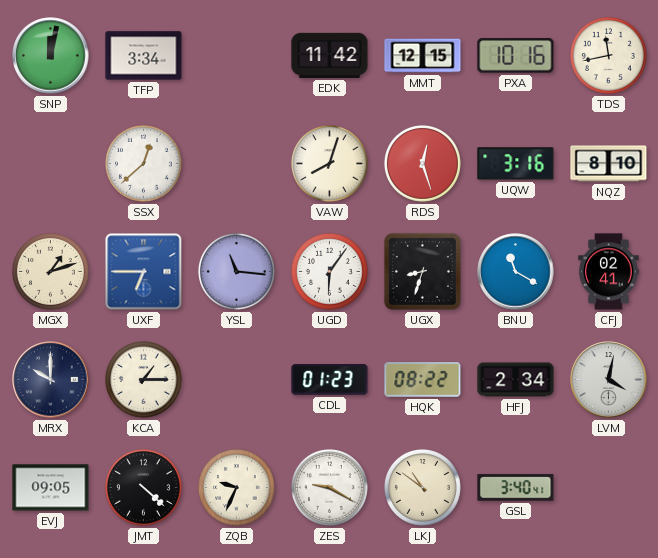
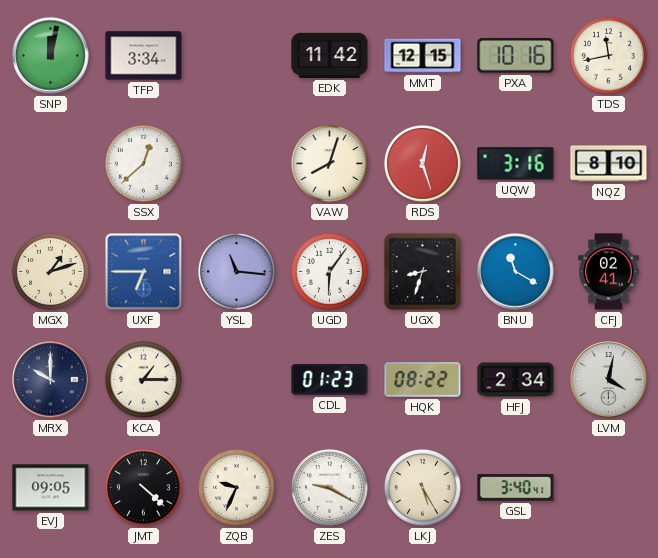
LKJ: 10:51 -> 5:25 (422, 487)
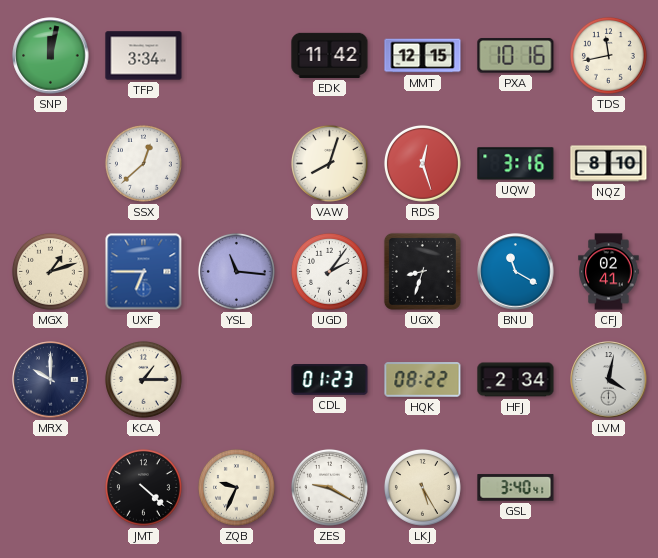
UGD: 6:06 -> 2:06 (329, 271)
EVJ: 09:05 -> none (51, 488)
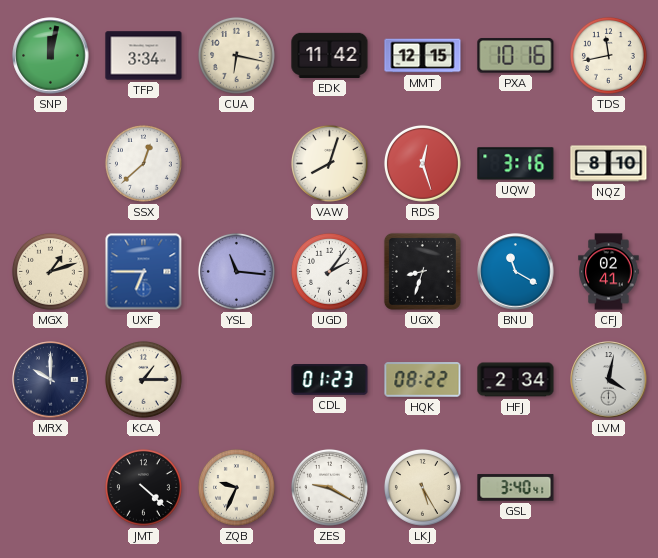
CUA: none -> 6:17 (236, 55)
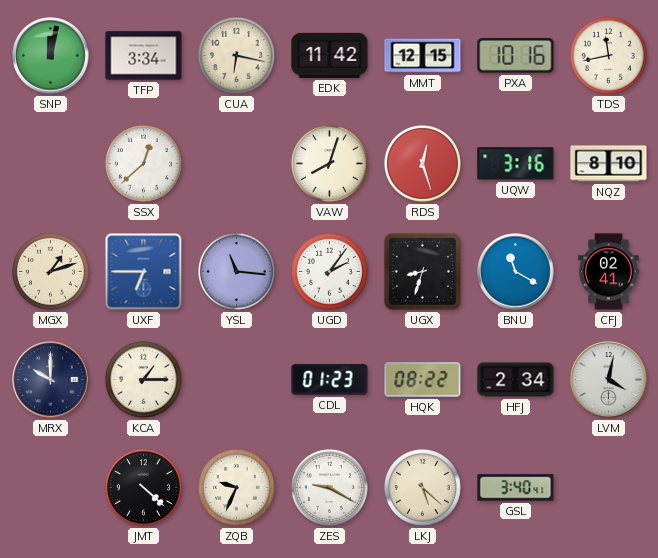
LKJ: 5:25 -> 5:22 (422, 487)
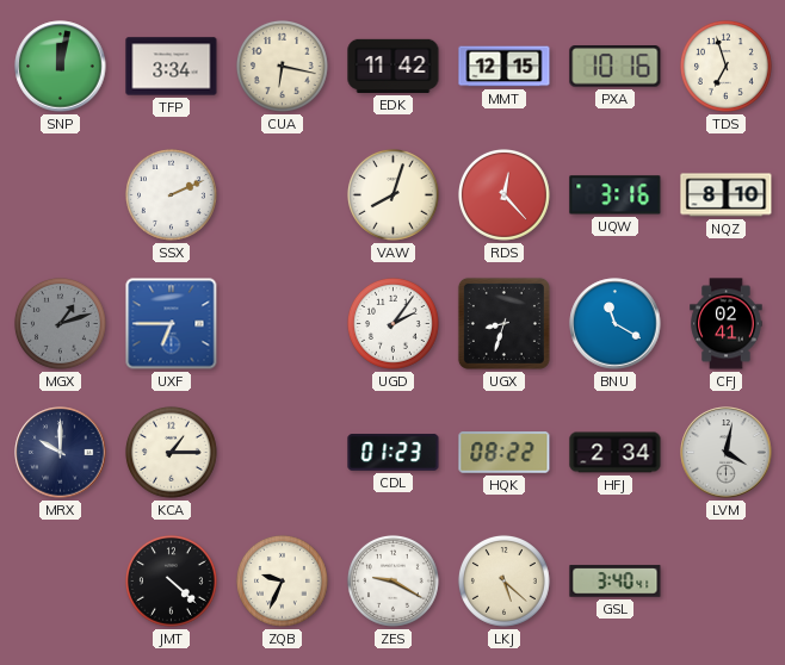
TDS: 11:43 -> 6:57 (725, 66)
SSX: 12:38 -> 2:11 (171, 194)
RDS: 12:27 -> 12:23 (503, 194)
MGX dial: cream -> grey (60, 323)
YSL: 11:16 -> none (236, 271)
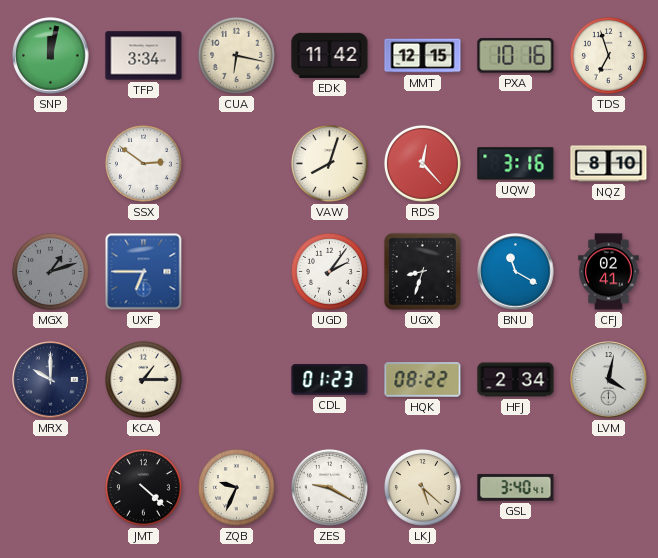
SSX: 2:11 -> 2:51 (143, 163)
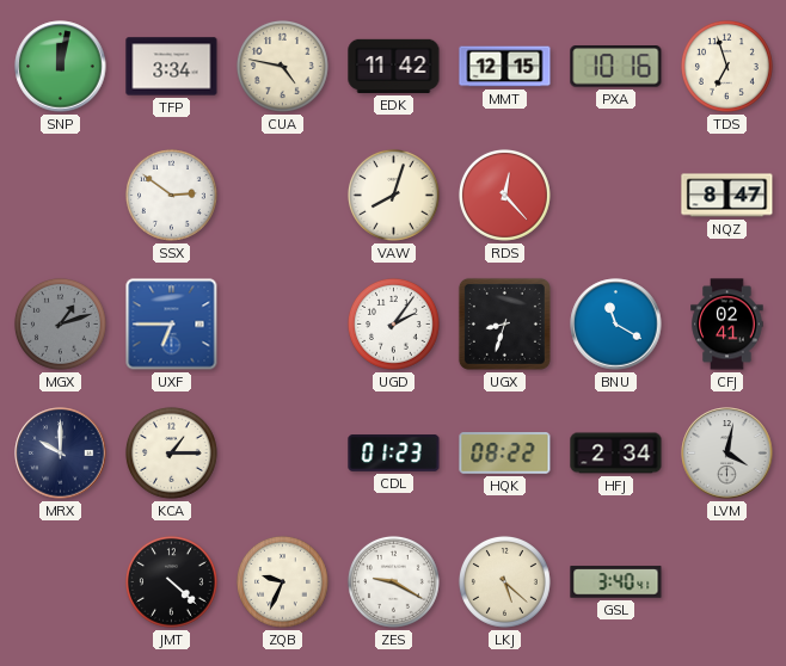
CUA: 6:17 -> 4:47 (282, 66)
UQW: 3:16 -> none (516, 164)
NQZ: 8:10 -> 8:47 (727, 196)
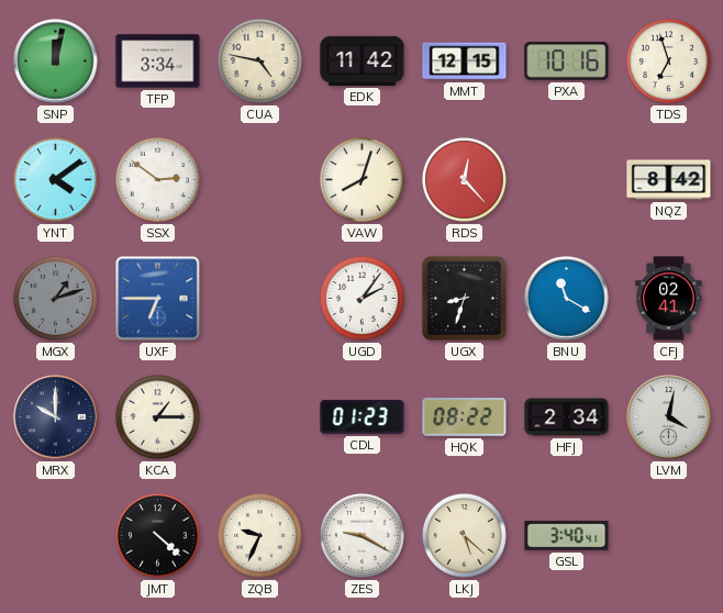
YNT: none -> 4:09 (55, 179)
NQZ: 8:47 -> 8:42 (669, 180)
